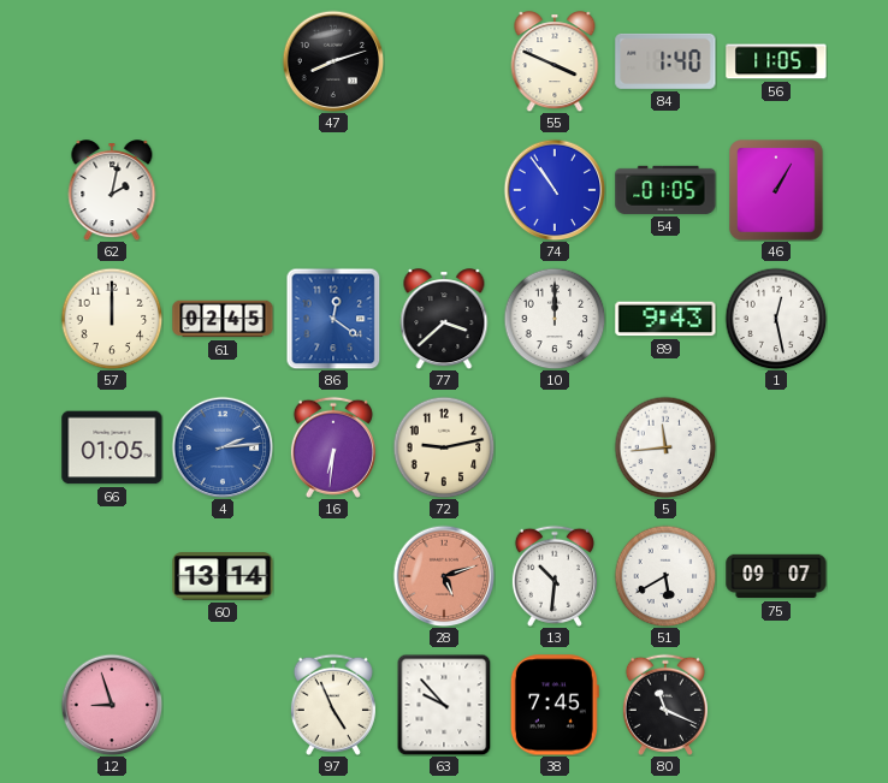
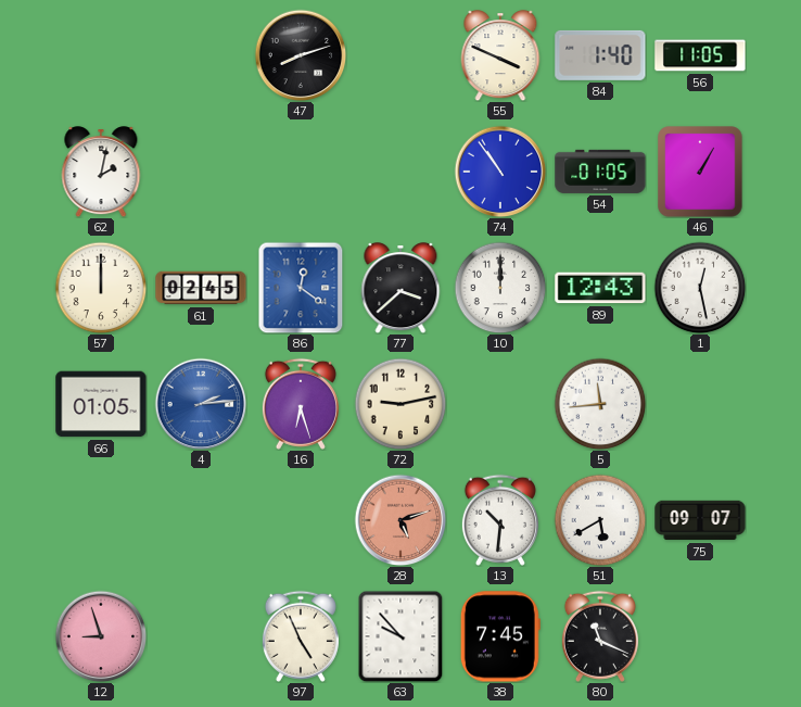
89: 9:43 -> 12:43 (600, 288)
16: 6:31 -> 6:27 (301, 404)
60: 13:14 -> none (223, 576)
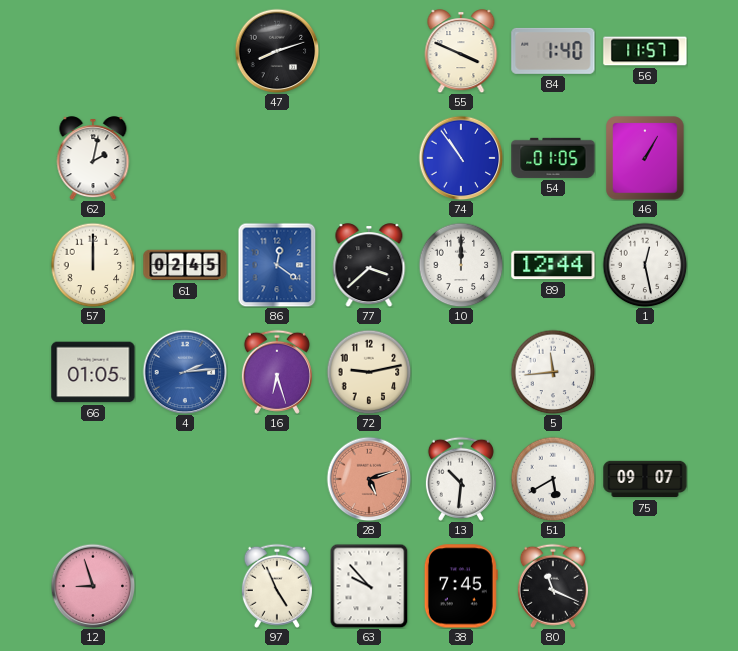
56: 11:05 -> 11:57 (645, 51)
89: 12:43 -> 12:44 (553, 265)
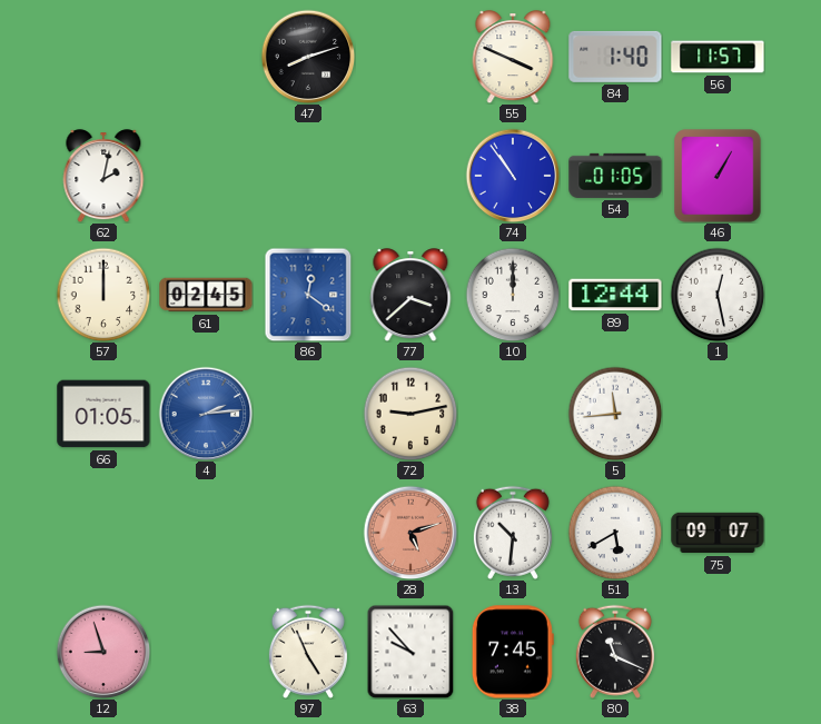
16: 6:27 -> none (277, 372)
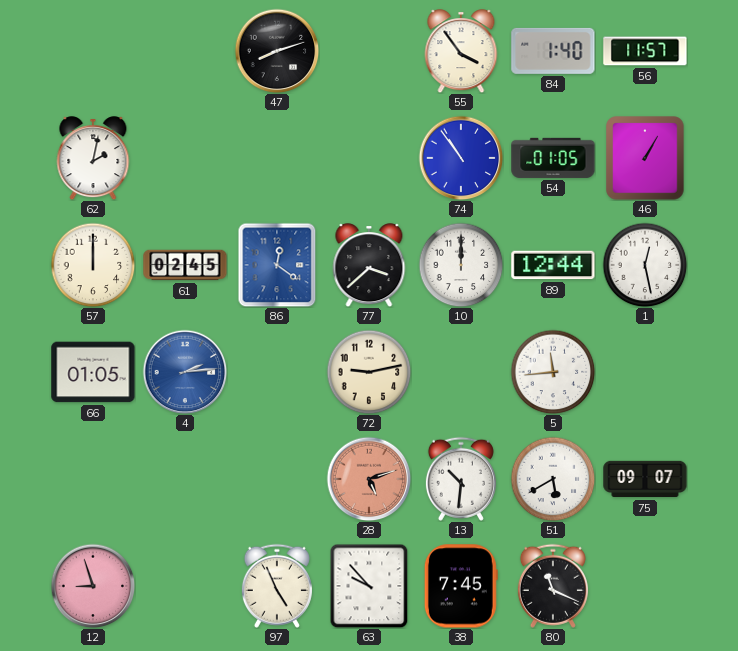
55: 3:49 -> 3:54 (461, 51)
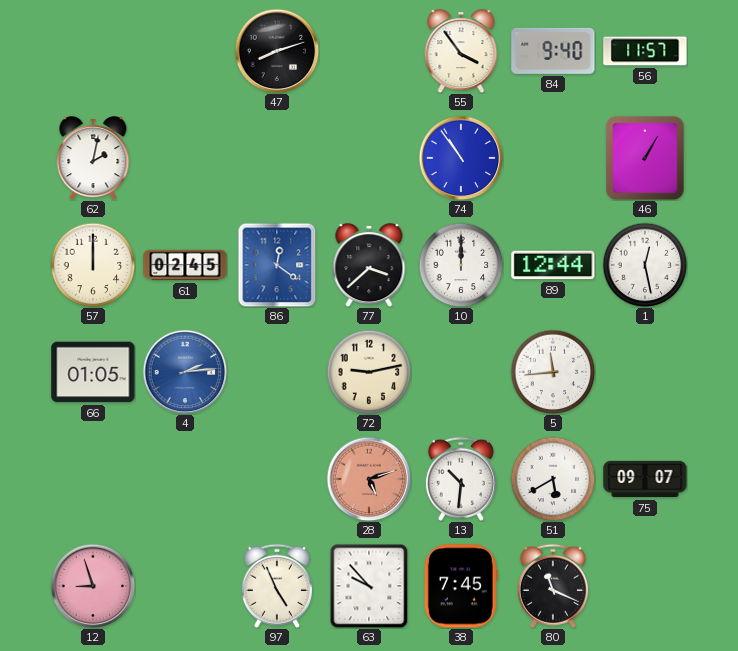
84: 1:40 -> 9:40 (553, 51)
54: 01:05 -> none (553, 158)
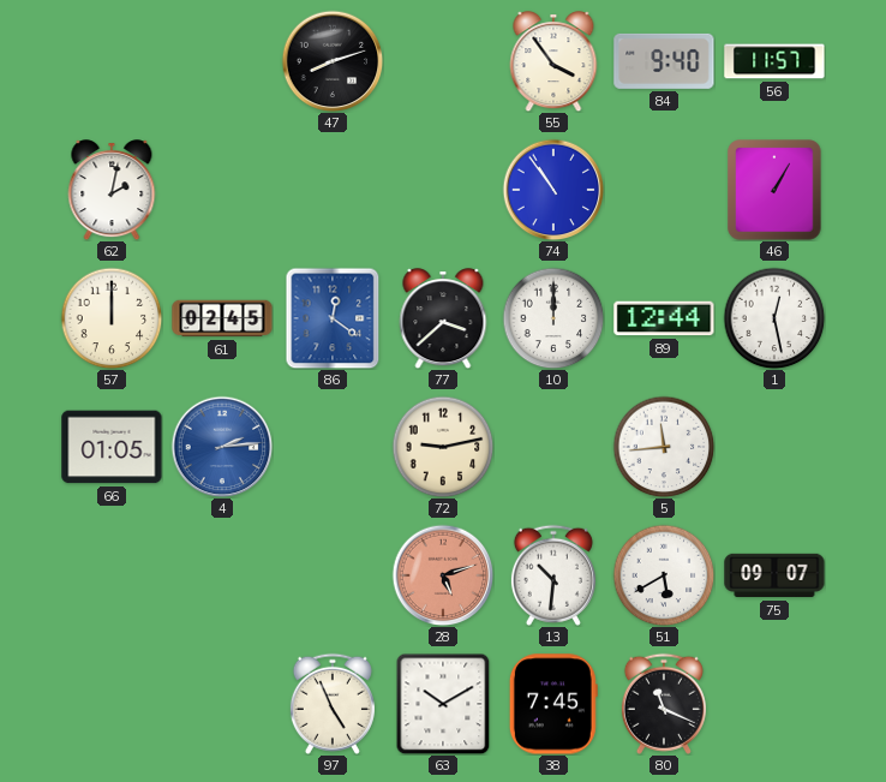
12: 8:57 -> none (93, 586)
63: 9:53 -> 10:10 (443, 704)
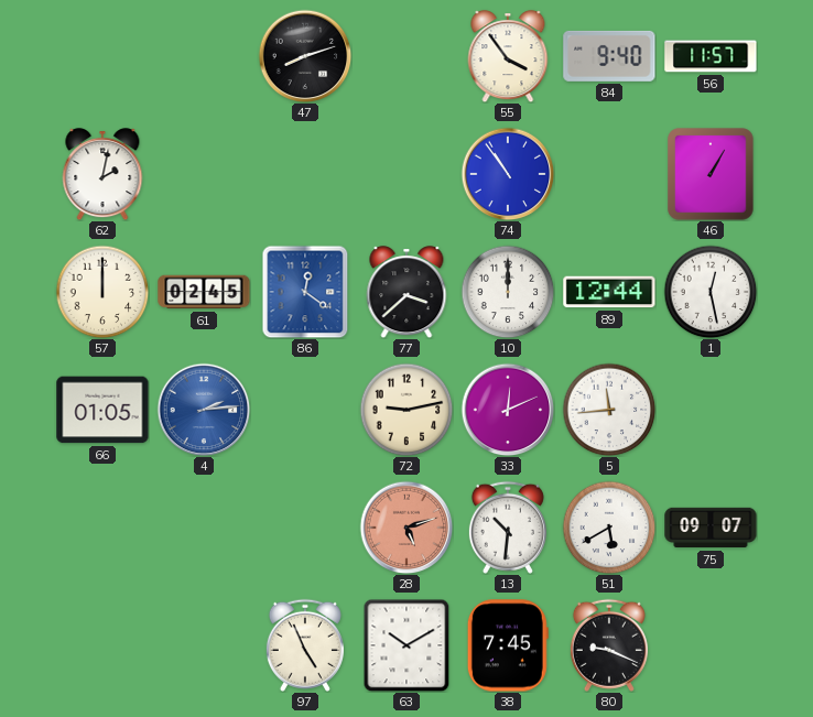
33: none -> 12:11 (508, 410)
80: 11:19 -> 9:19 (609, 645)
